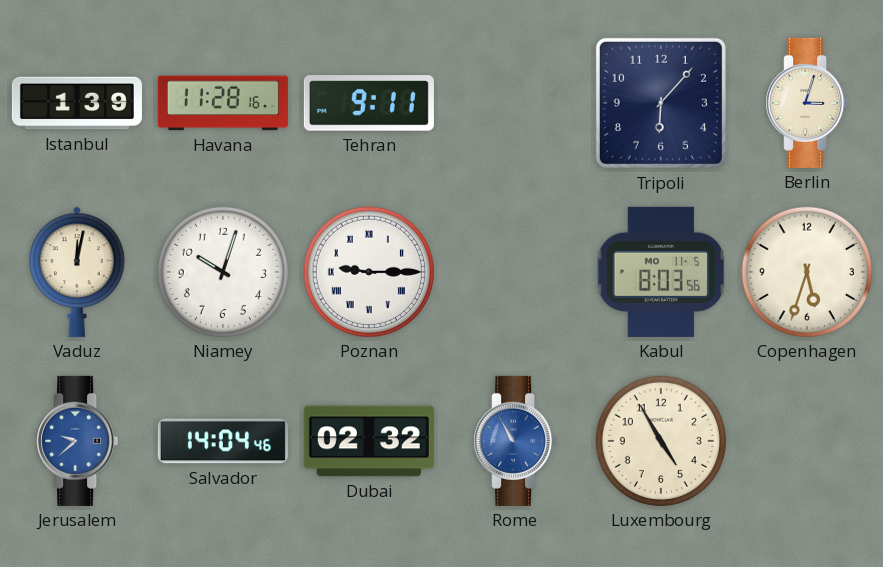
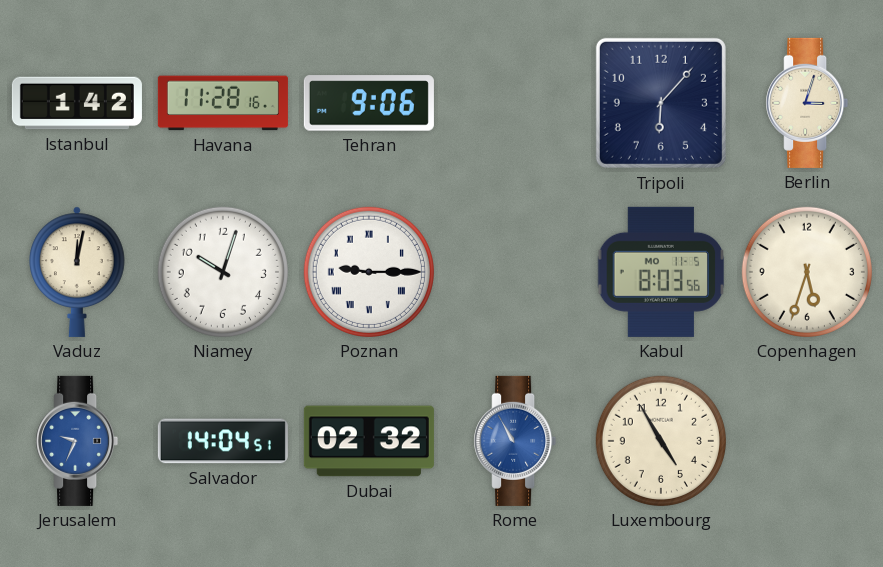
Istanbul: 1:39 -> 1:42 (77, 103)
Tehran: 9:11 -> 9:06 (369, 103)
Jerusalem: 9:38 -> 9:34 (77, 441)
Salvador: 14:04:46 -> 14:04:51 (223, 441)
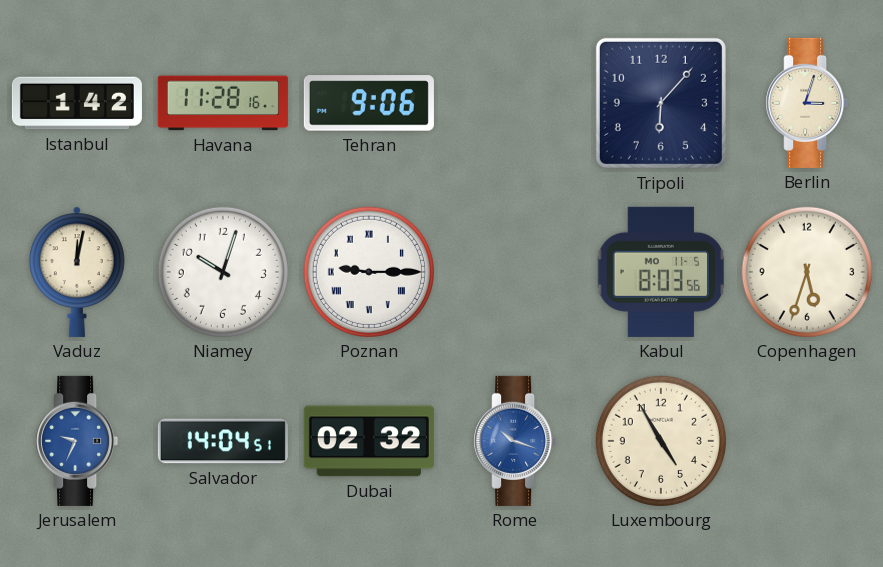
Rome: 10:55 -> 10:18 (515, 441)
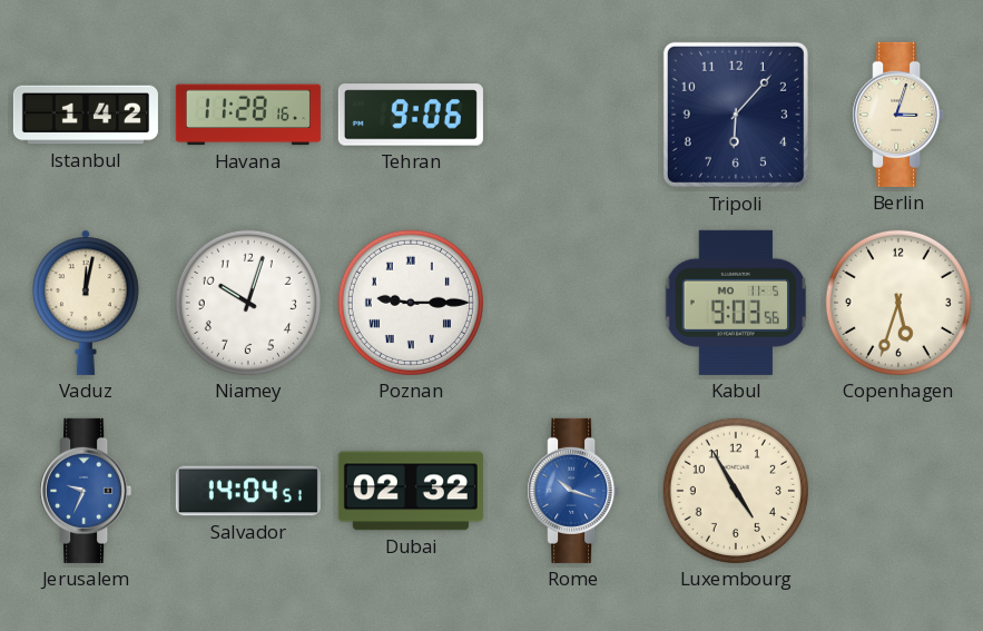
Kabul: 8:03 -> 9:03 (736, 303)
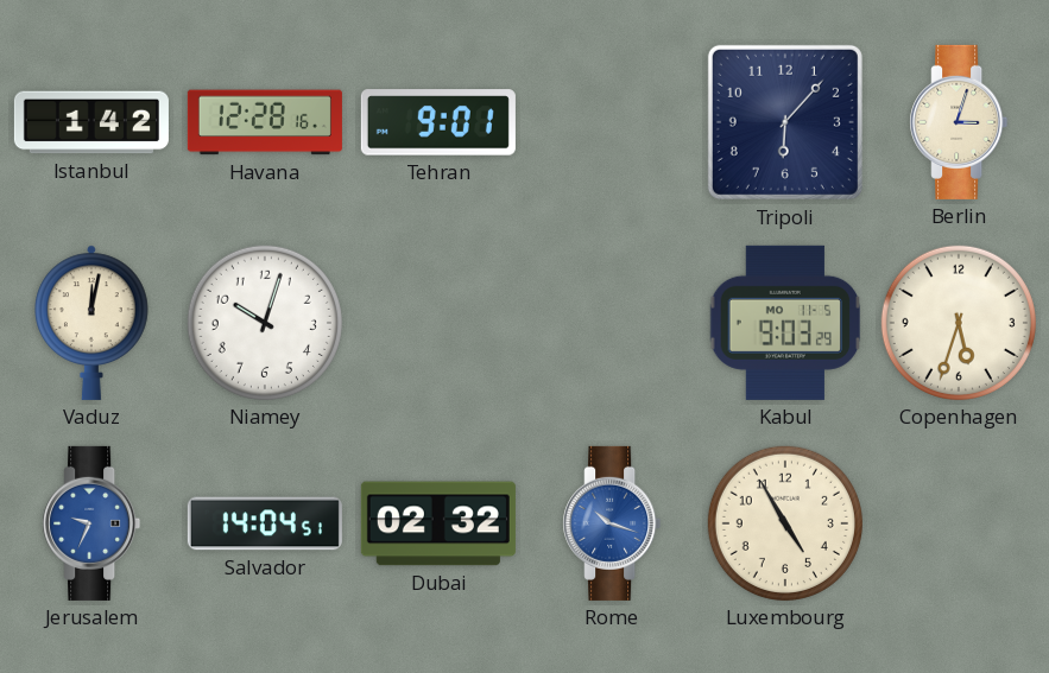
Havana: 11:28 -> 12:28 (265, 122)
Tehran: 9:06 -> 9:01 (438, 122)
Poznan: 9:15 -> none (411, 303)
Kabul: 9:03:56 -> 9:03:29 (785, 323)
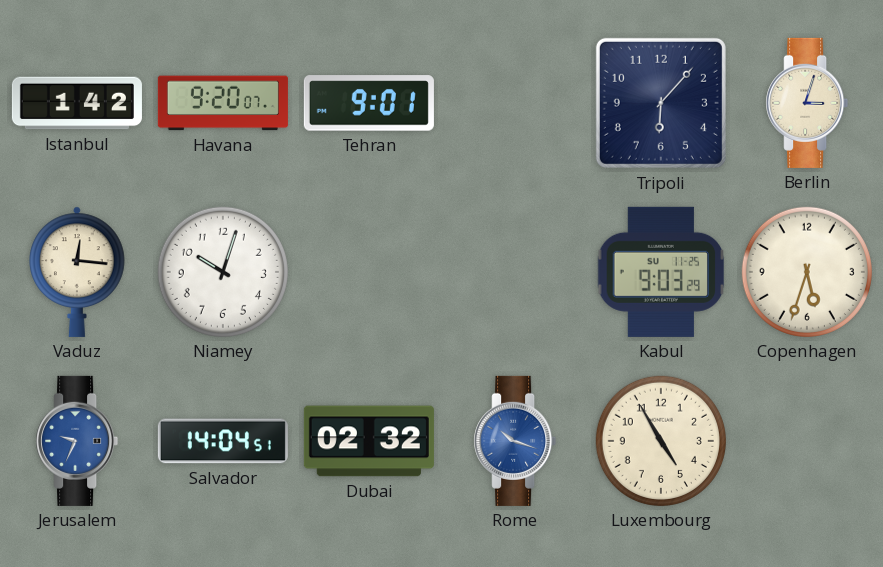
Havana: 12:28 -> 9:20 (223, 103)
Vaduz: 12:02 -> 12:16 (78, 272)
Kabul date: MO 11-5 -> SU 11-25 (661, 272)
